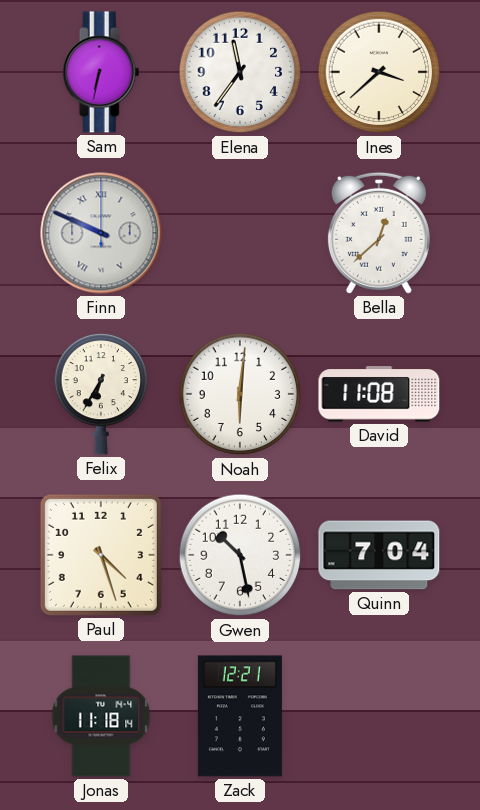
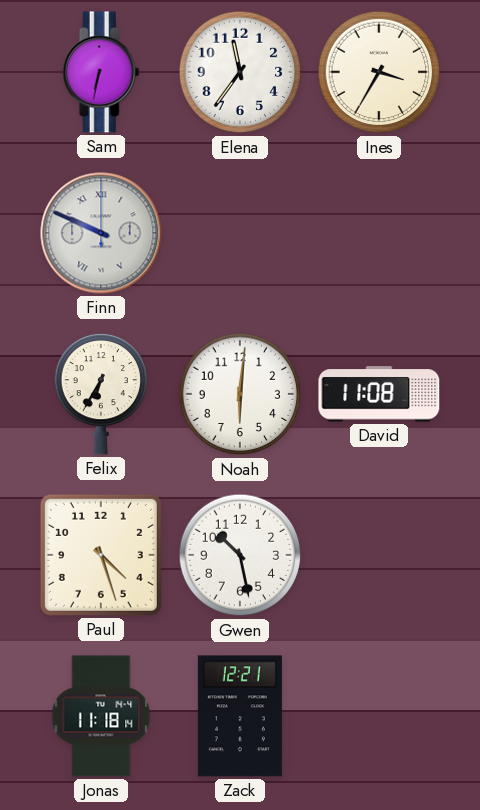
Ines: 3:38 -> 3:35 (379, 72)
Bella: 12:38 -> none (379, 233)
Quinn: 7:04 -> none (379, 555)
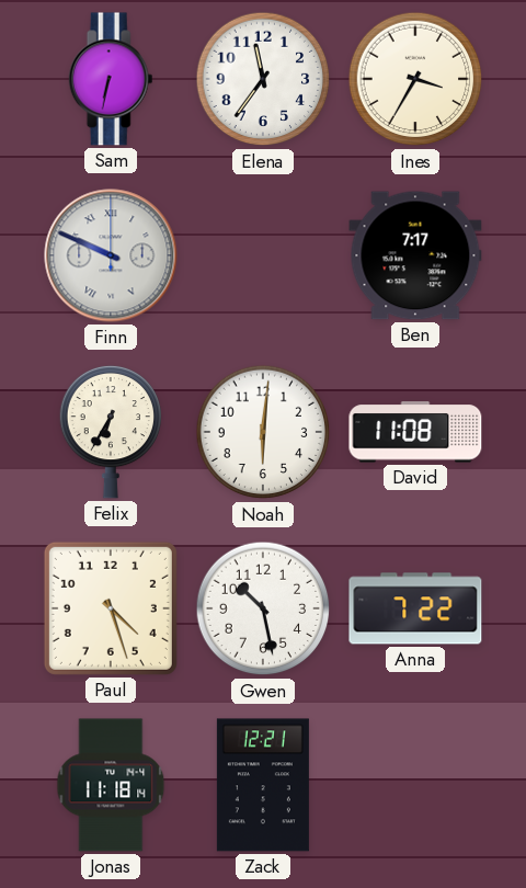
Ben: none -> 7:17 (415, 255)
Anna: none -> 7:22 (415, 608)
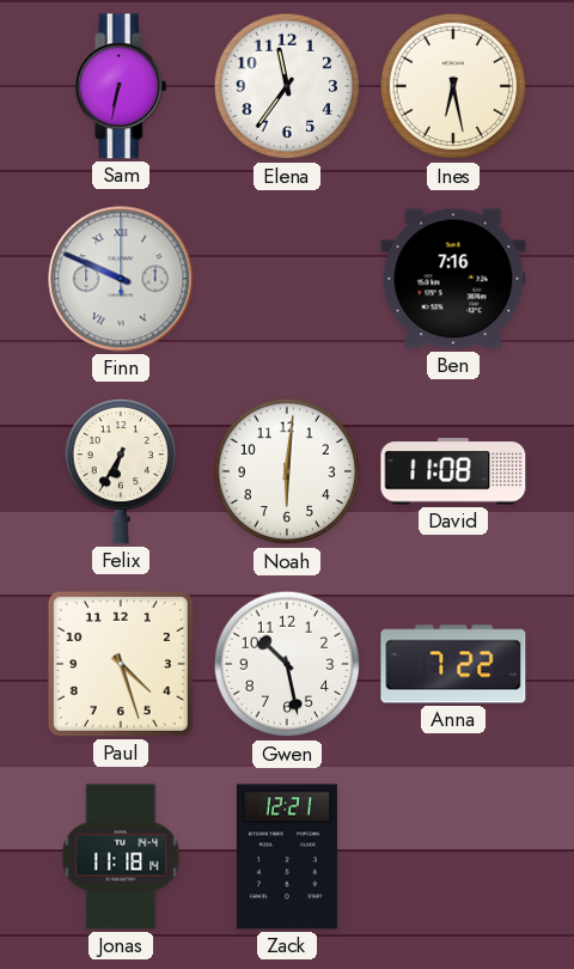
Ines: 3:35 -> 6:28 (453, 86)
Ben: 7:17 -> 7:16 (453, 279)
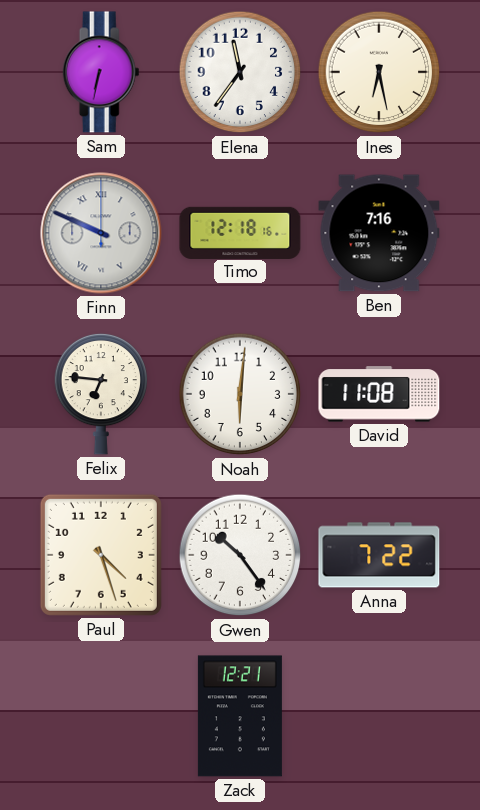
Timo: none -> 12:18 (240, 232)
Felix: 6:35 -> 6:46 (101, 394)
Gwen: 10:28 -> 10:24 (240, 555)
Jonas: 11:18 -> none (121, 857)
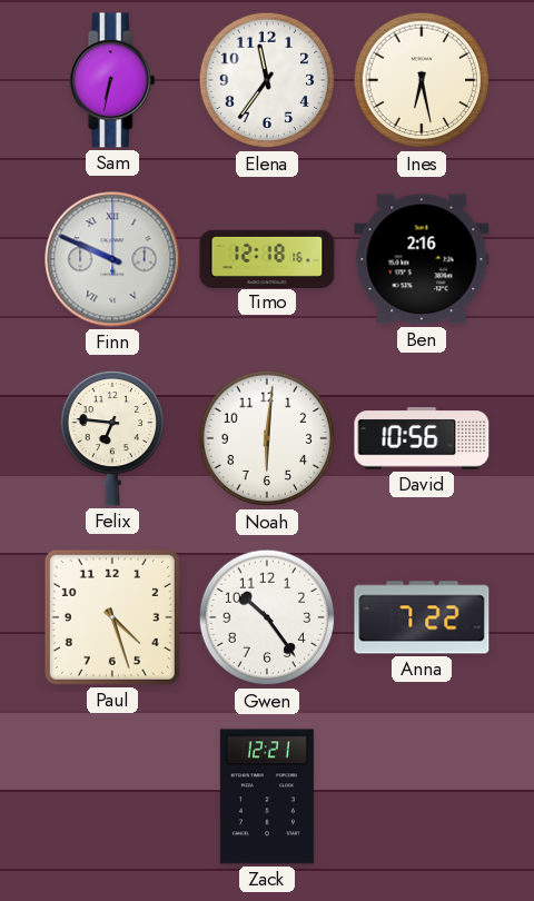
Ben: 7:16 -> 2:16 (422, 259)
David: 11:08 -> 10:56 (422, 438)
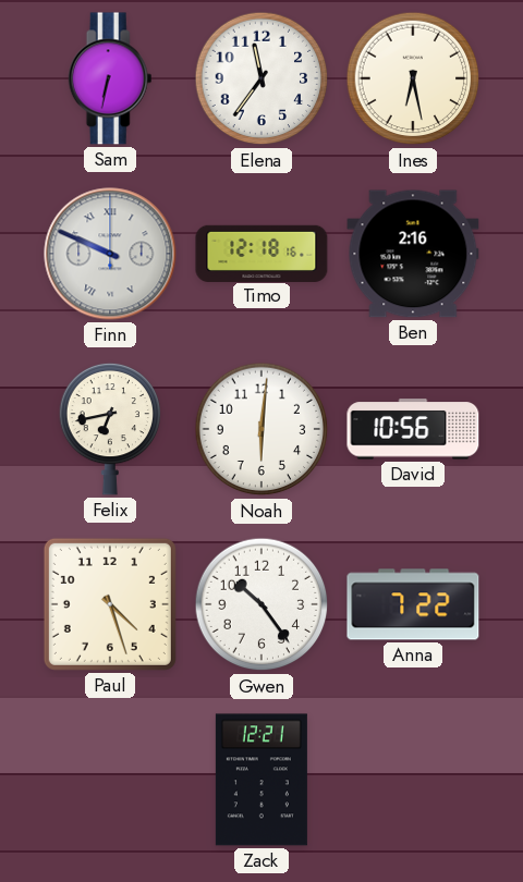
Felix: 6:46 -> 6:43 (110, 429)
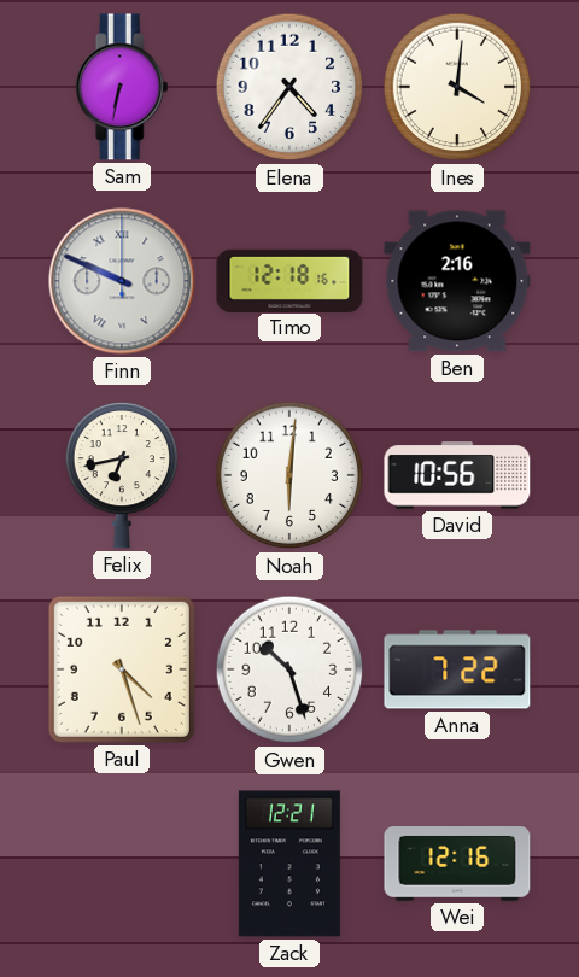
Elena: 11:36 -> 4:36 (289, 87)
Ines: 6:28 -> 4:01 (457, 87)
Gwen: 10:24 -> 10:27 (289, 669)
Wei: none -> 12:16 (457, 865)
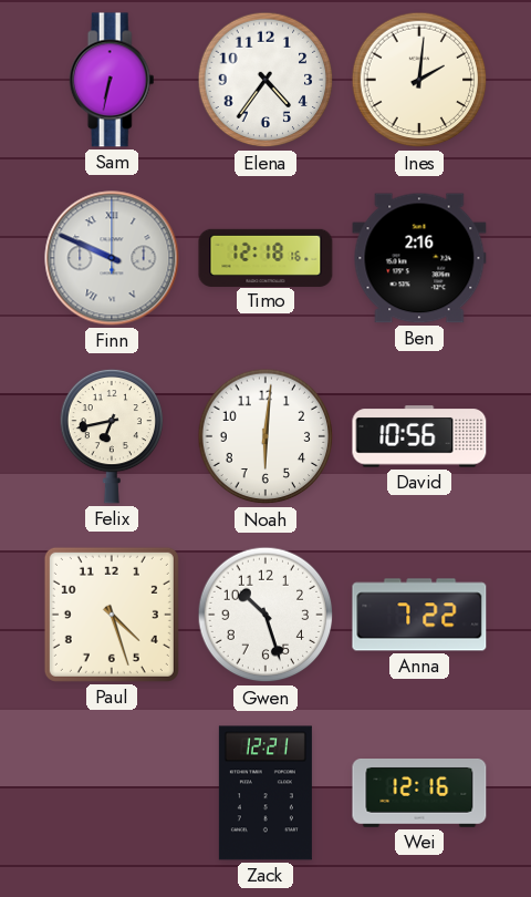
Ines: 4:01 -> 2:01 (419, 80)
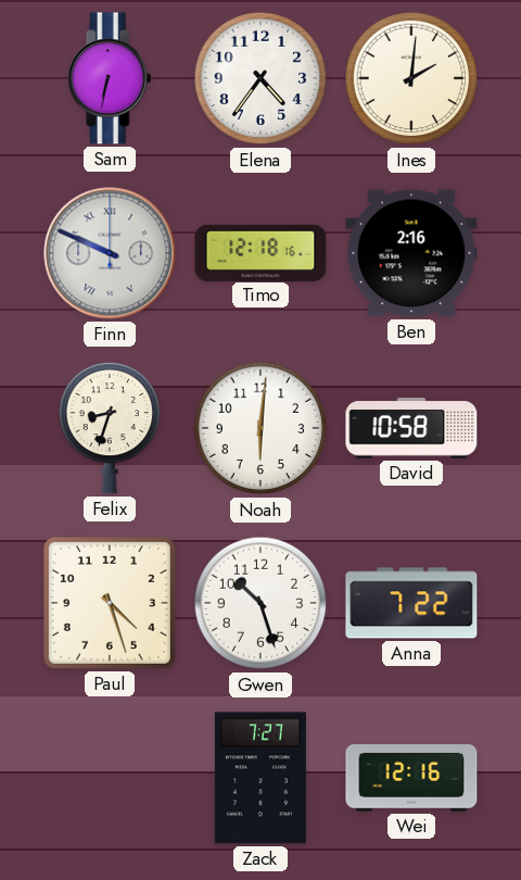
Felix: 6:43 -> 8:33 (110, 428)
David: 10:56 -> 10:58 (411, 428)
Zack: 12:21 -> 7:27 (260, 778)
